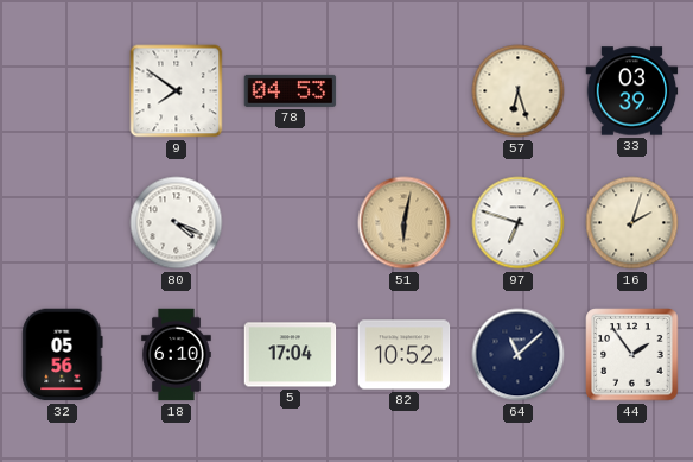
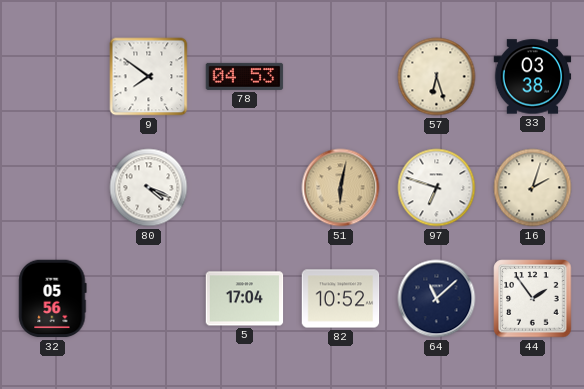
33: 03:39 -> 03:38 (533, 77)
18: 6:10 -> none (177, 355)
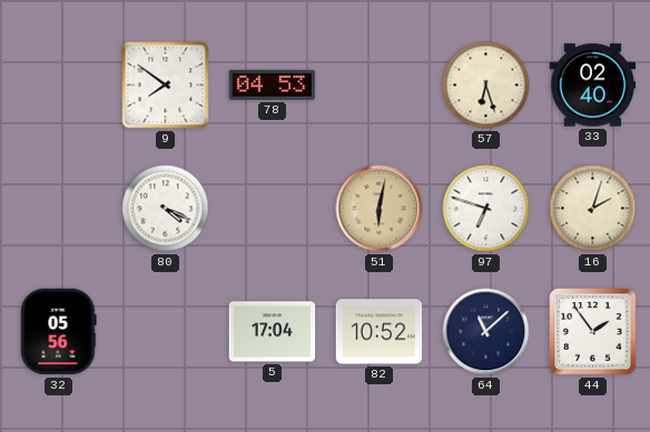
33: 03:38 -> 02:40 (593, 86)
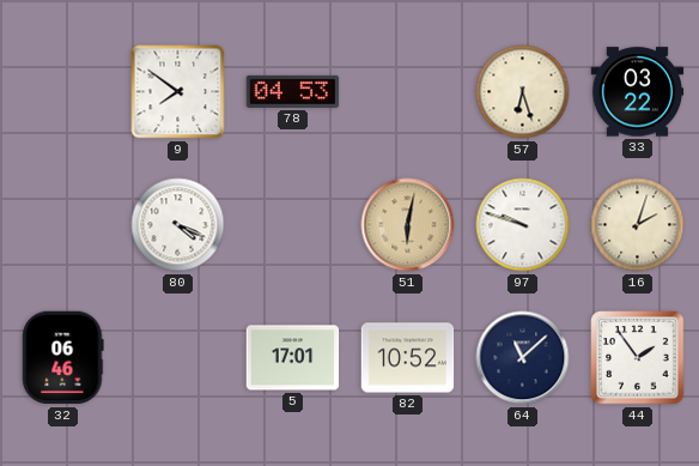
33: 02:40 -> 03:22 (638, 92)
97: 6:48 -> 9:48 (523, 225)
32: 05:56 -> 06:46 (63, 358)
5: 17:04 -> 17:01 (293, 358)
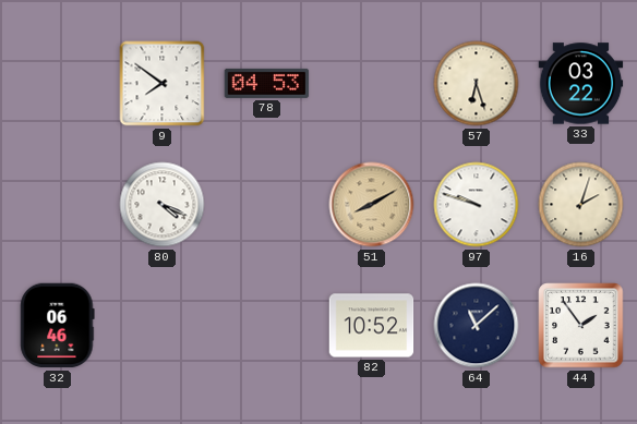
51: 6:02 -> 8:10 (372, 205)
5: 17:01 -> none (293, 358)
